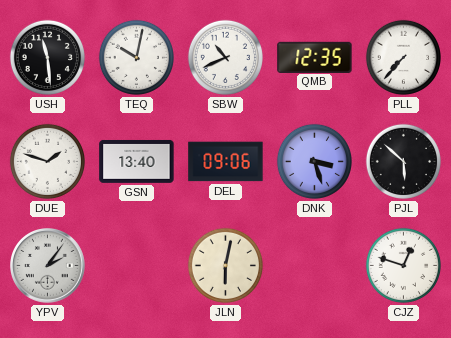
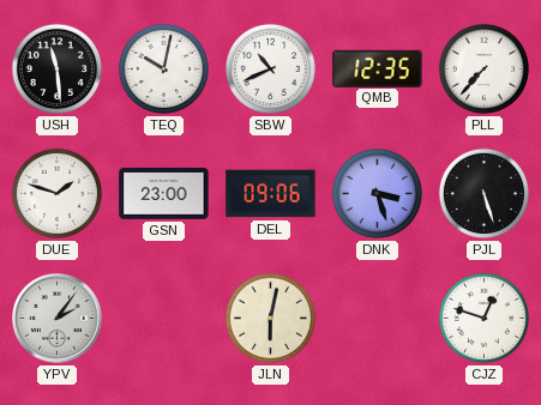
GSN: 13:40 -> 23:00 (164, 194)
PJL: 5:52 -> 5:27 (483, 193)
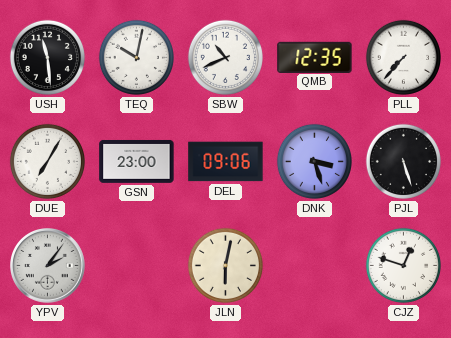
DUE: 1:48 -> 7:05 (47, 161)
